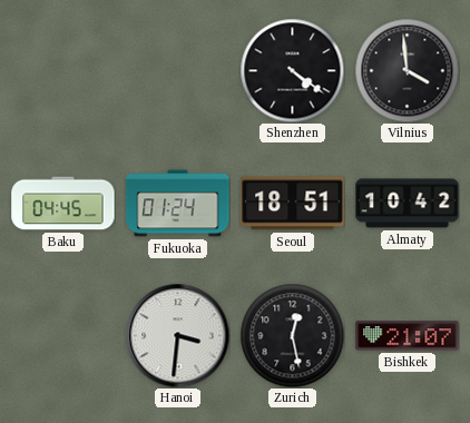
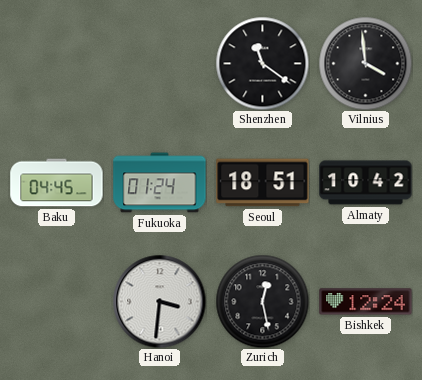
Shenzhen: 4:21 -> 11:21 (262, 63)
Bishkek: 21:07 -> 12:24 (366, 302)
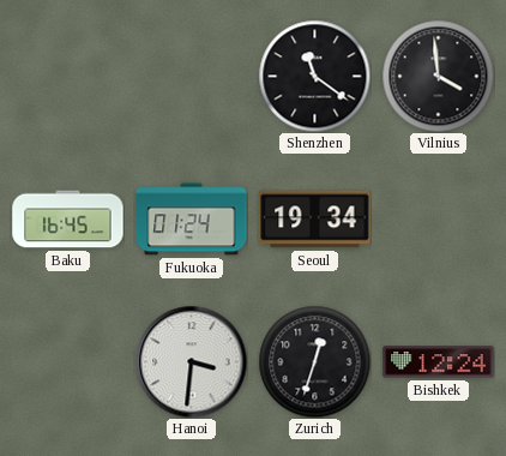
Baku: 04:45 -> 16:45 (68, 220)
Seoul: 18:51 -> 19:34 (315, 220)
Almaty: 10:42 -> none (366, 183)
Zurich: 12:28 -> 12:33 (314, 361)
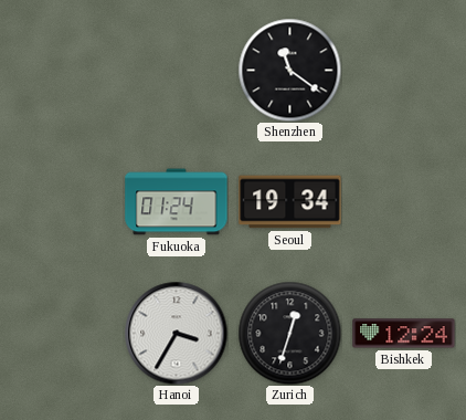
Vilnius: 3:59 -> none (438, 76)
Baku: 16:45 -> none (68, 220)
Hanoi: 3:31 -> 3:35 (176, 333)
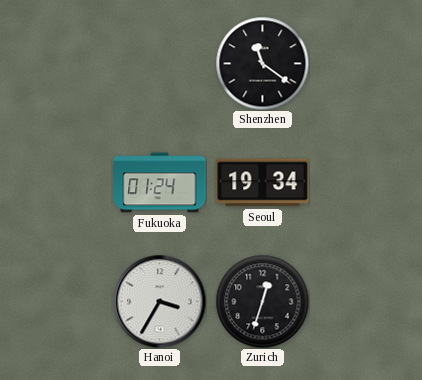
Bishkek: 12:24 -> none (404, 334)
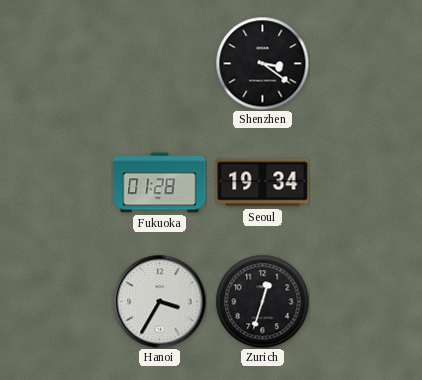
Shenzhen: 11:21 -> 3:21 (262, 63)
Fukuoka: 01:24 -> 01:28 (160, 183)
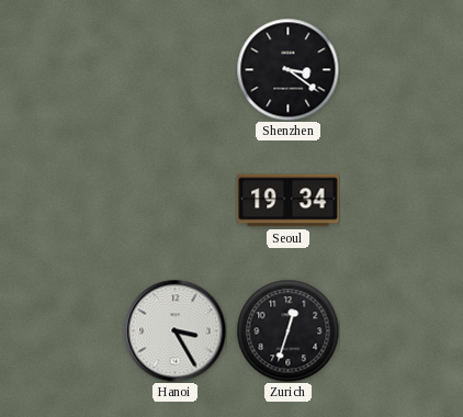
Fukuoka: 01:28 -> none (160, 183)
Hanoi: 3:35 -> 3:25 (174, 330)
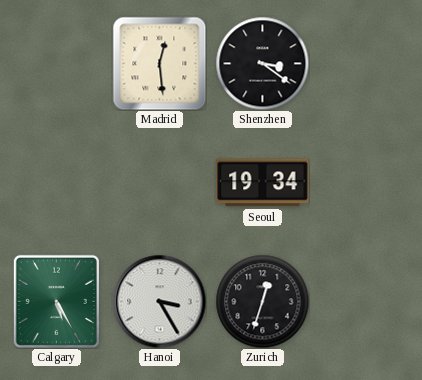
Madrid: none -> 12:29 (159, 63)
Calgary: none -> 5:25 (56, 301)
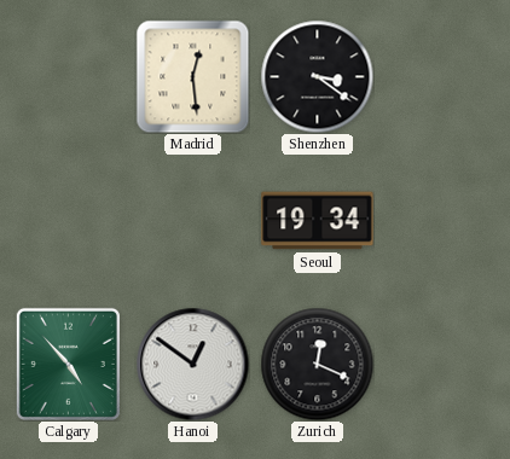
Calgary: 5:25 -> 4:53 (68, 364)
Hanoi: 3:25 -> 12:51 (192, 364)
Zurich: 12:33 -> 12:19 (317, 364)
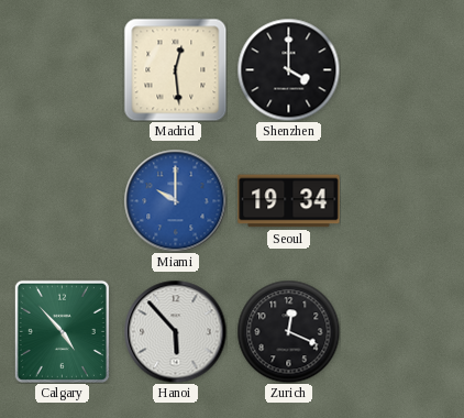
Shenzhen: 3:21 -> 4:00 (288, 69)
Miami: none -> 10:00 (175, 200)
Hanoi: 12:51 -> 5:53 (175, 331)
